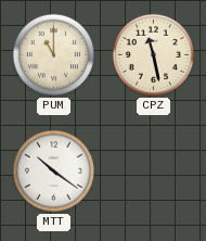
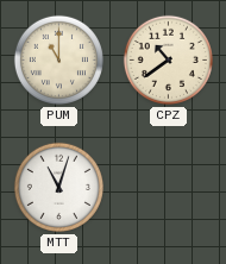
CPZ: 11:28 -> 10:39 (168, 59)
MTT: 10:21 -> 11:03 (58, 187)
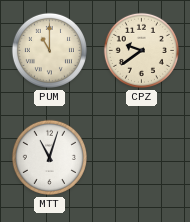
CPZ: 10:39 -> 9:39 (141, 50)
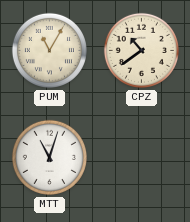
PUM: 11:00 -> 11:05 (49, 50)
CPZ: 9:39 -> 10:39 (141, 50)
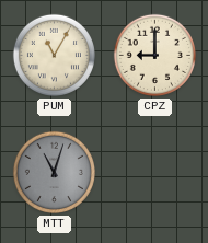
CPZ: 10:39 -> 9:00 (154, 55)
MTT dial: white -> grey (54, 172)
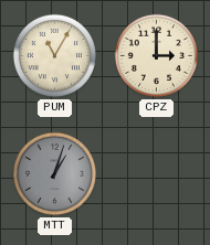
CPZ: 9:00 -> 3:00 (156, 55)
MTT: 11:03 -> 1:03 (54, 173)
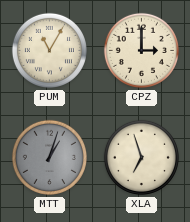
XLA: none -> 6:57 (141, 157)
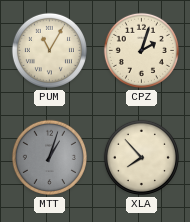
CPZ: 3:00 -> 2:03 (141, 50)
XLA: 6:57 -> 7:53 (141, 157)
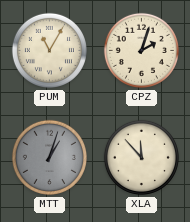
XLA: 7:53 -> 11:53 (141, 157)
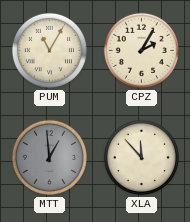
CPZ: 2:03 -> 2:05 (141, 50)
MTT: 1:03 -> 12:59 (49, 157)
